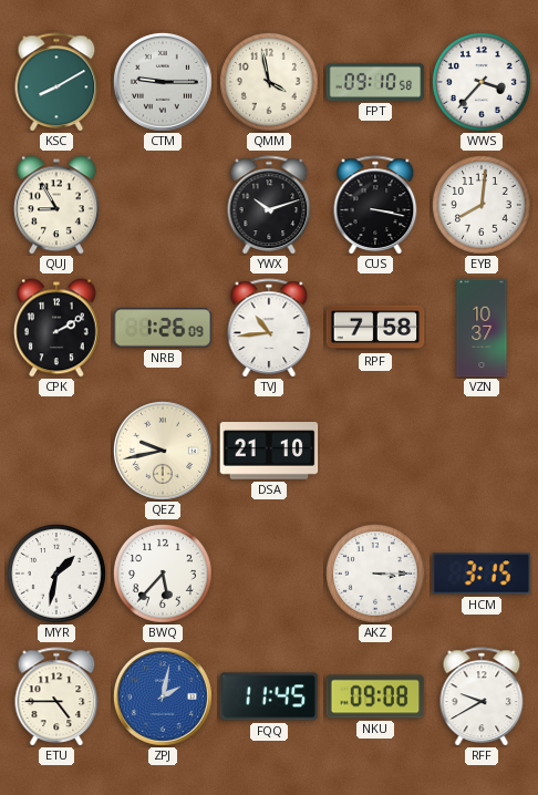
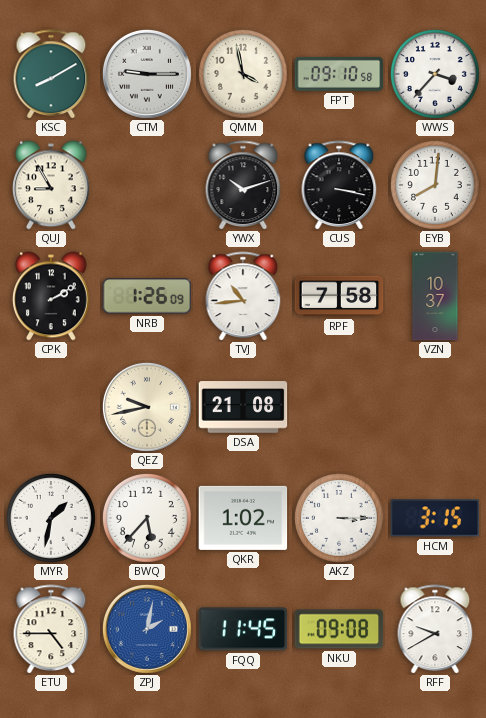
DSA: 21:10 -> 21:08 (243, 407)
QKR: none -> 1:02 (243, 518)
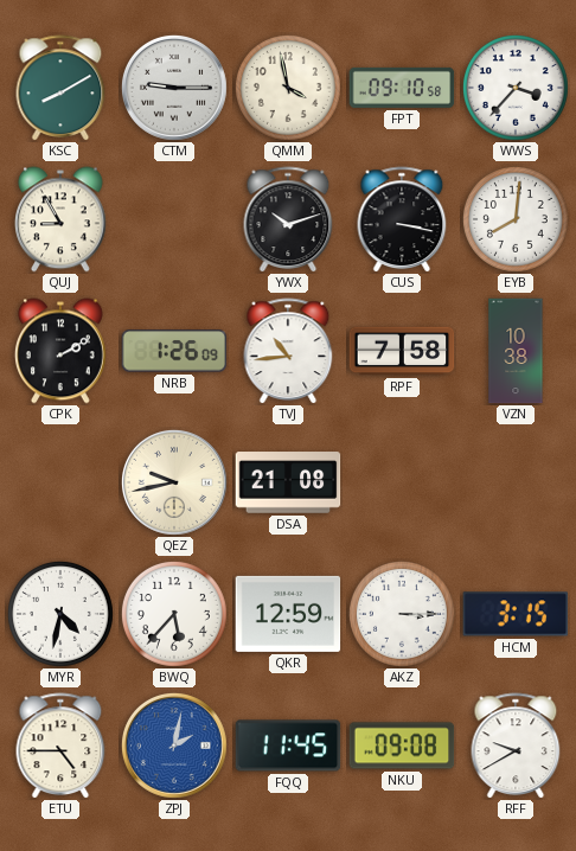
VZN: 10:37 -> 10:38 (516, 351)
MYR: 1:32 -> 4:32 (60, 614)
QKR: 1:02 -> 12:59 (288, 614)
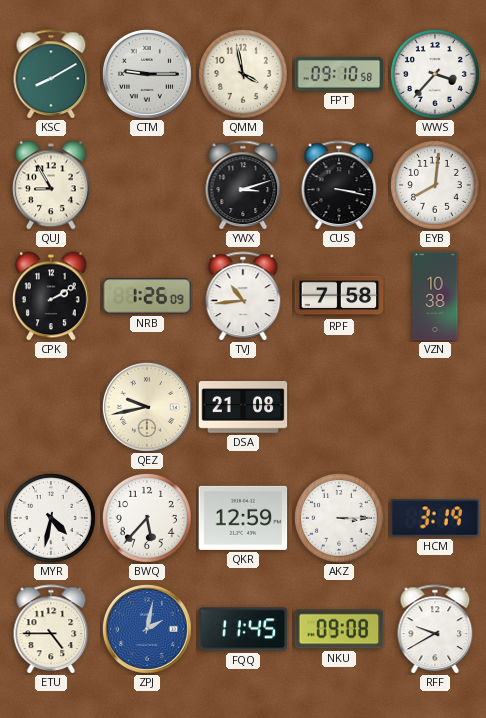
YWX: 10:12 -> 3:12 (243, 185)
HCM: 3:15 -> 3:19 (435, 518)
